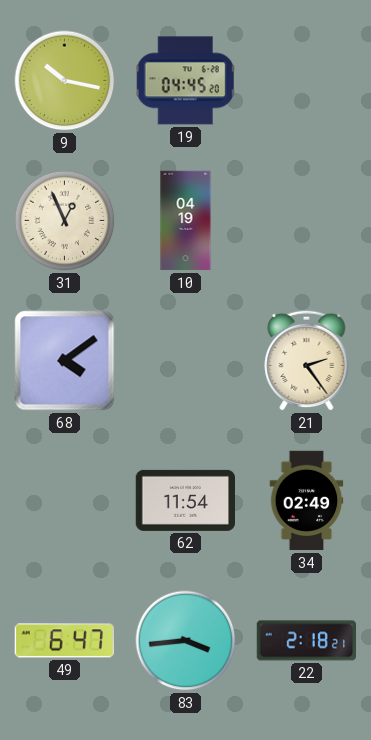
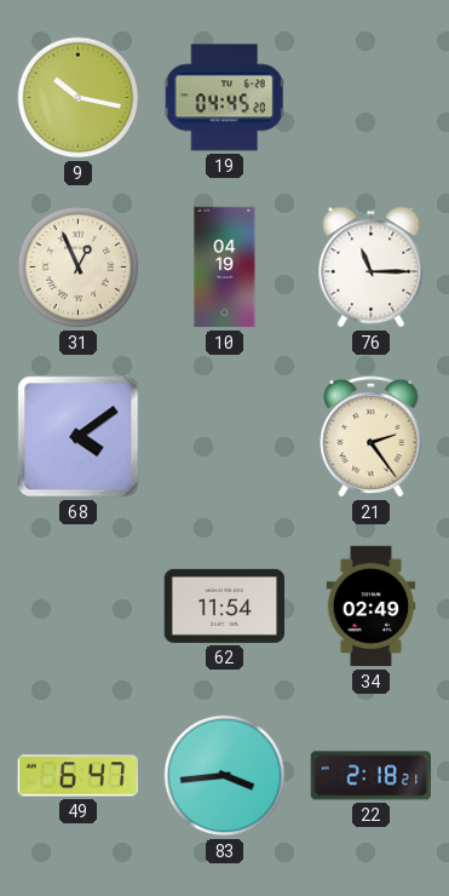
76: none -> 11:15 (372, 268)
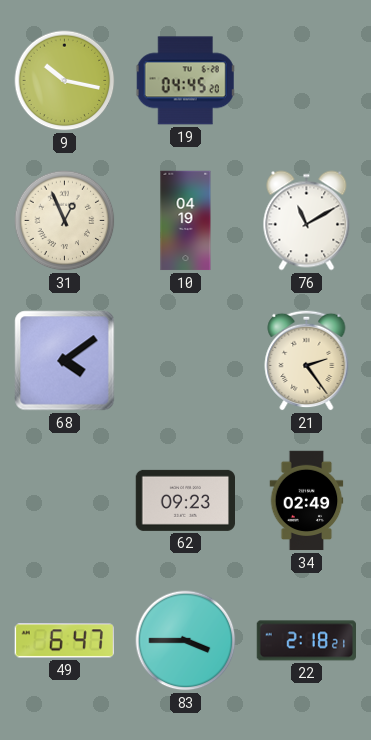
76: 11:15 -> 11:10 (307, 221)
62: 11:54 -> 09:23 (185, 500)
83: 3:44 -> 3:45 (186, 641)
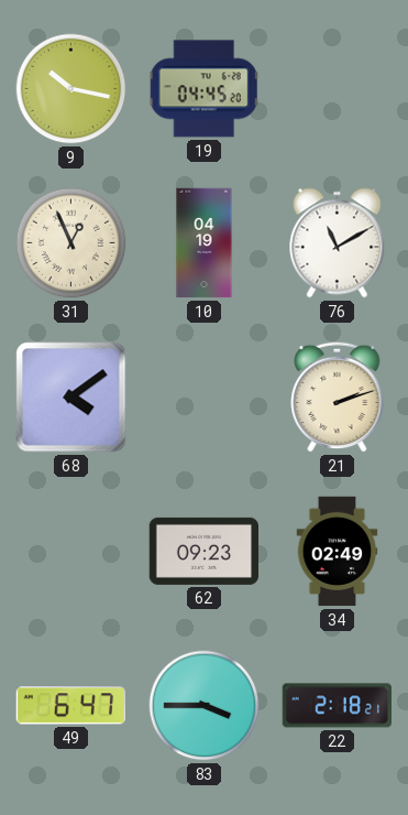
21: 2:24 -> 2:12 (338, 396)
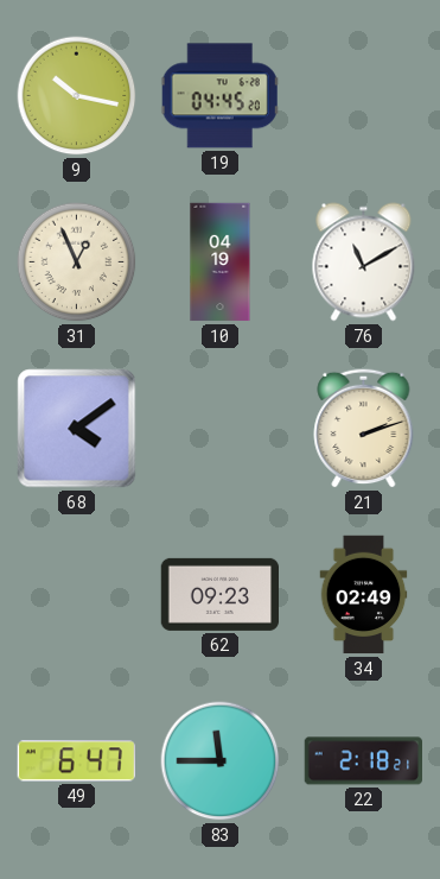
83: 3:45 -> 11:45 (221, 761)
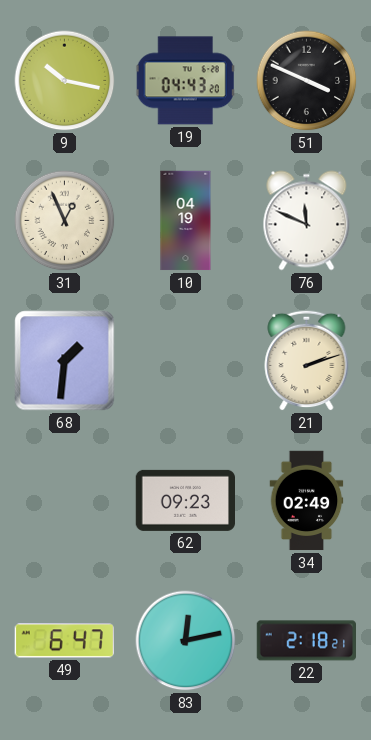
19: 04:45 -> 04:43 (186, 81)
51: none -> 3:49 (307, 81)
76: 11:10 -> 11:49 (307, 221)
68: 4:09 -> 1:31 (65, 361)
83: 11:45 -> 12:13 (186, 641)
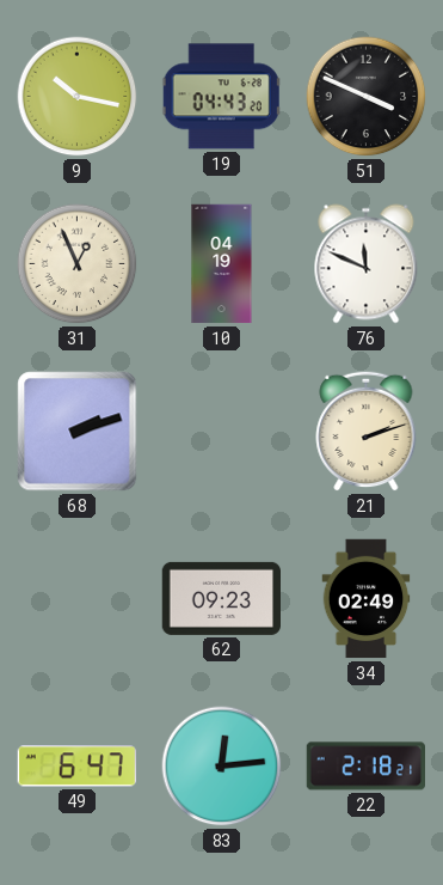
68: 1:31 -> 2:12 (78, 432)
83: 12:13 -> 12:14 (222, 767)
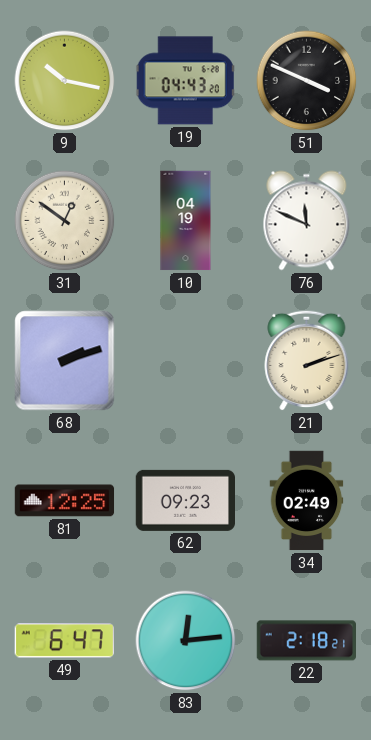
31: 12:56 -> 12:51 (65, 221)
81: none -> 12:25 (65, 501)
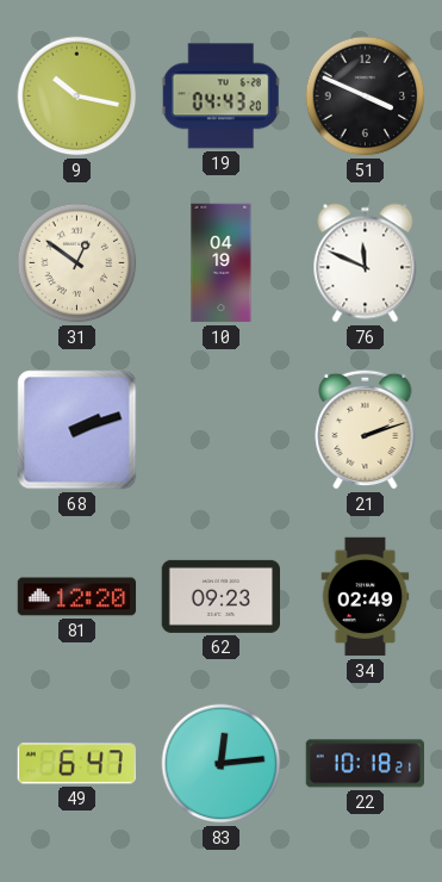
81: 12:25 -> 12:20 (77, 597)
22: 2:18 -> 10:18 (365, 764)
